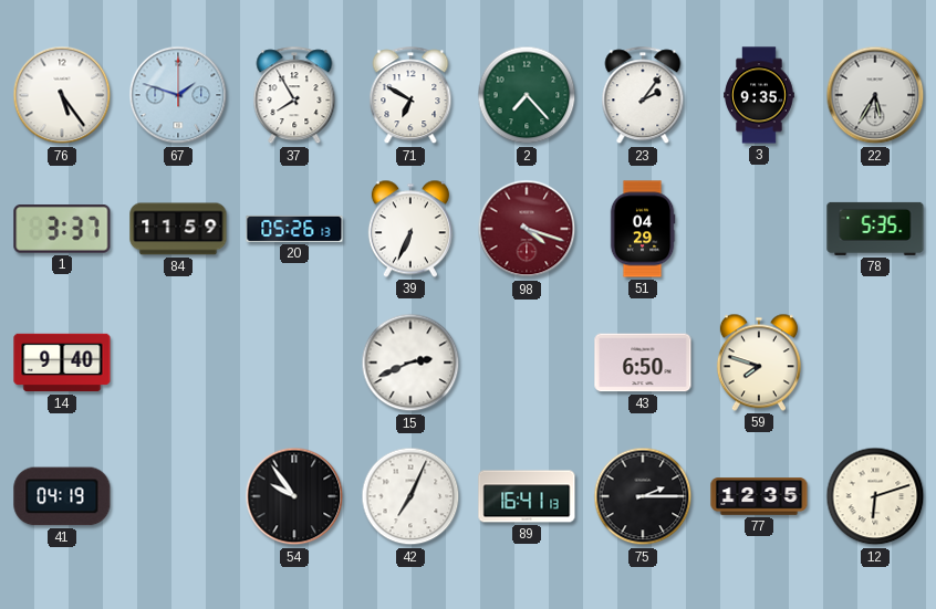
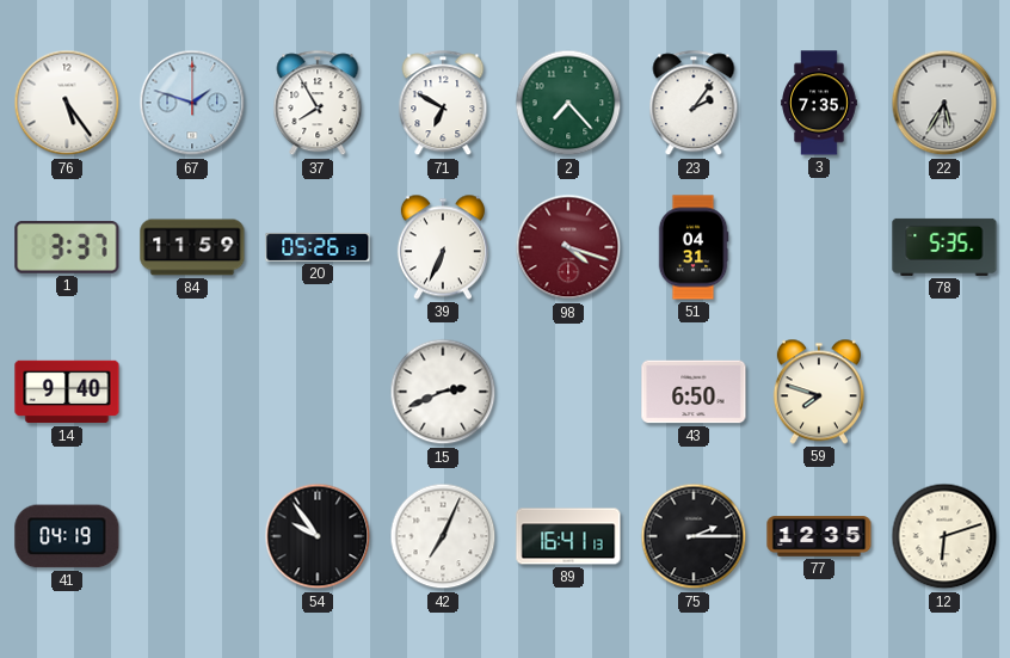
3: 9:35 -> 7:35 (819, 103)
51: 04:29 -> 04:31 (694, 247)
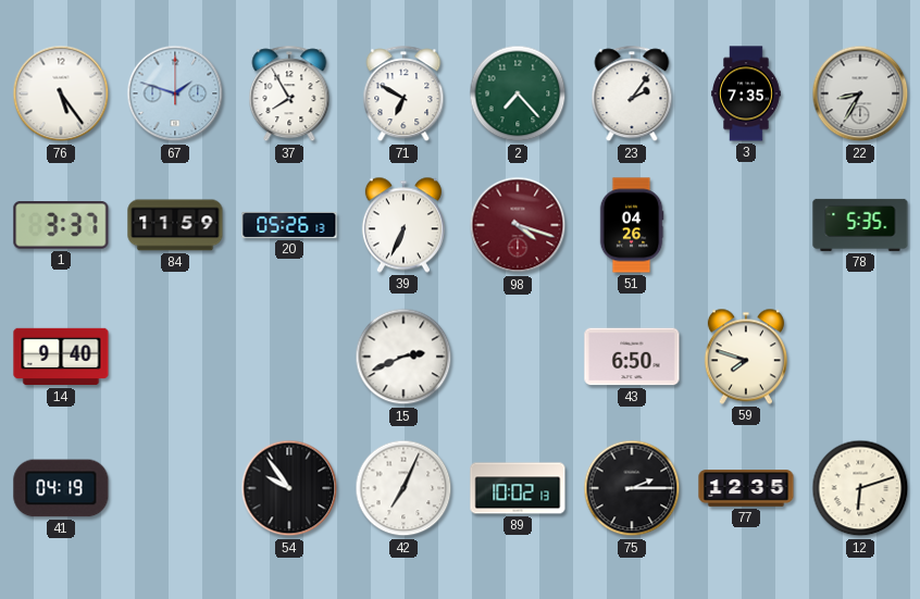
22: 5:35 -> 8:35 (860, 93)
51: 04:31 -> 04:26 (632, 225)
89: 16:41 -> 10:02 (518, 488)
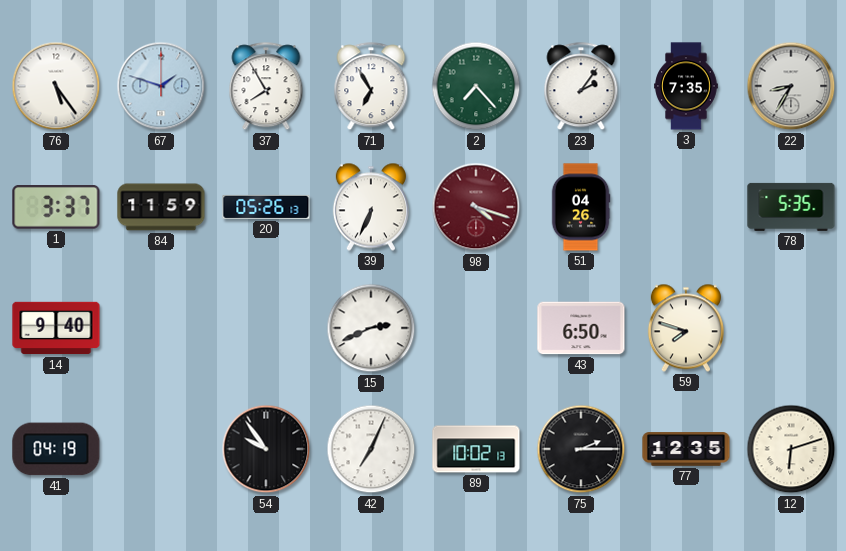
71: 6:50 -> 6:55 (371, 87)
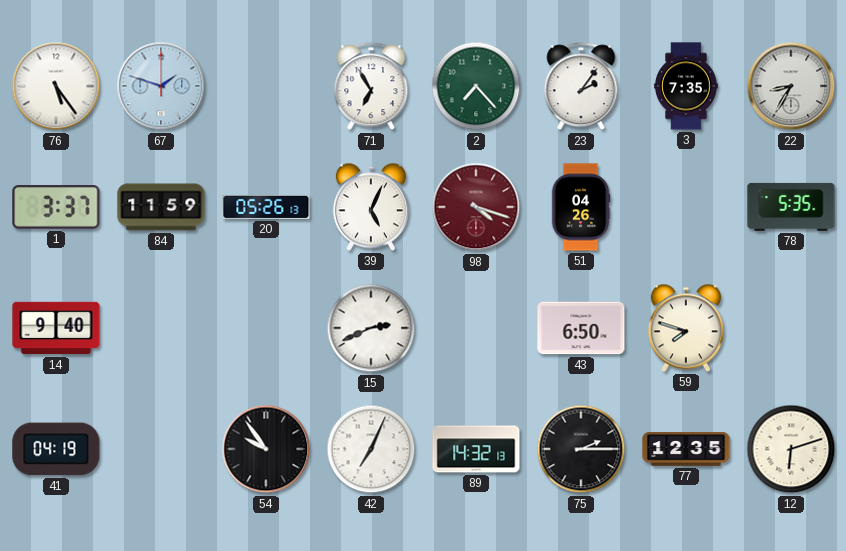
37: 7:55 -> none (266, 87)
39: 6:34 -> 5:04 (371, 207)
89: 10:02 -> 14:32 (476, 449)
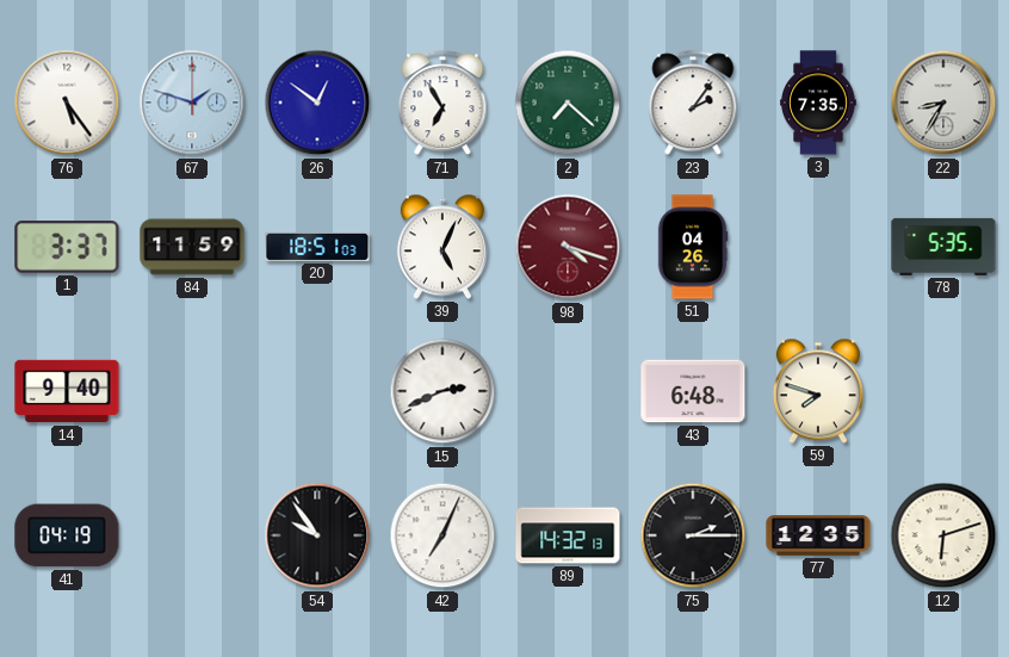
26: none -> 12:51 (317, 103)
2: 7:23 -> 7:22 (568, 103)
20: 05:26 -> 18:51 (317, 247)
43: 6:50 -> 6:48 (693, 391)
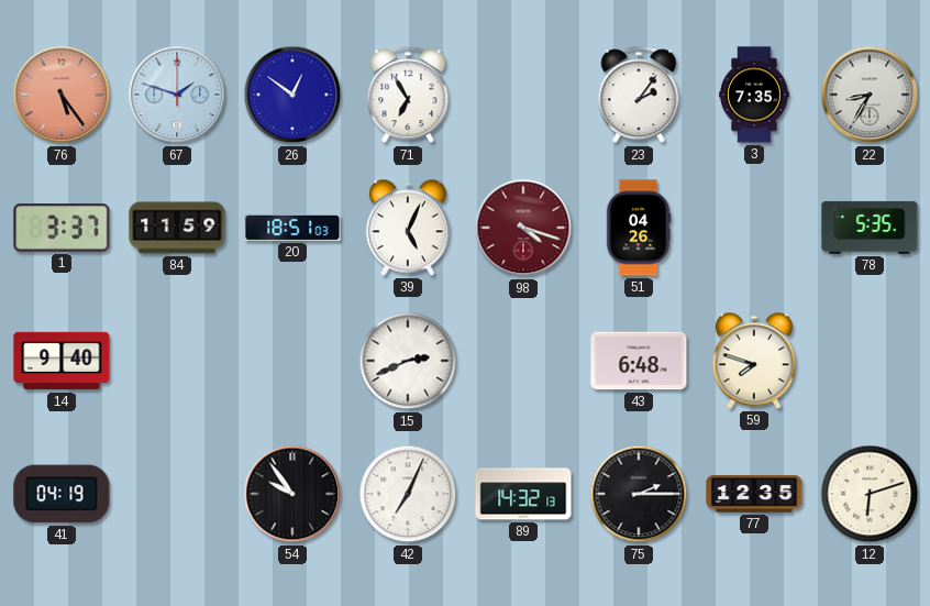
76 dial: white -> salmon (62, 95)
2: 7:22 -> none (568, 103)
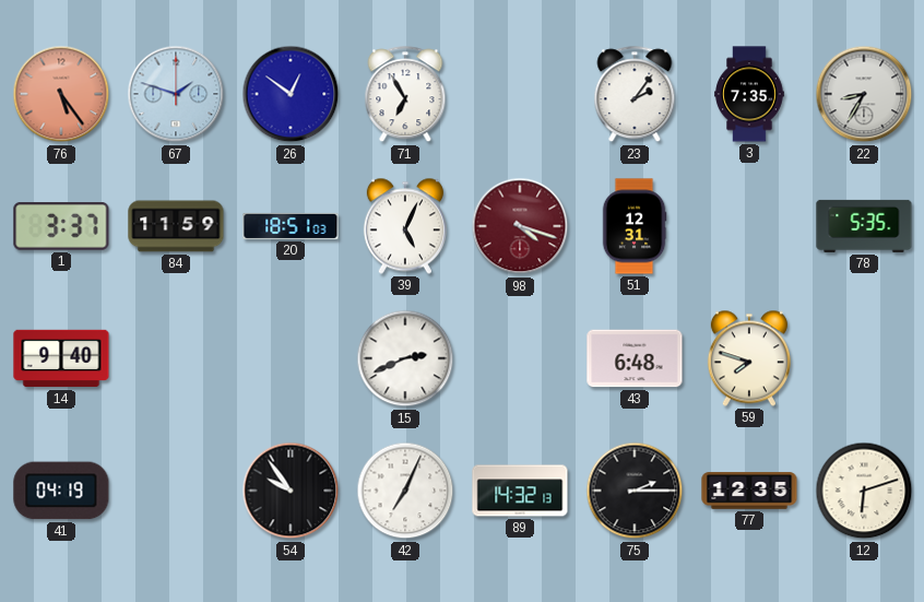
51: 04:26 -> 12:31 (635, 226)
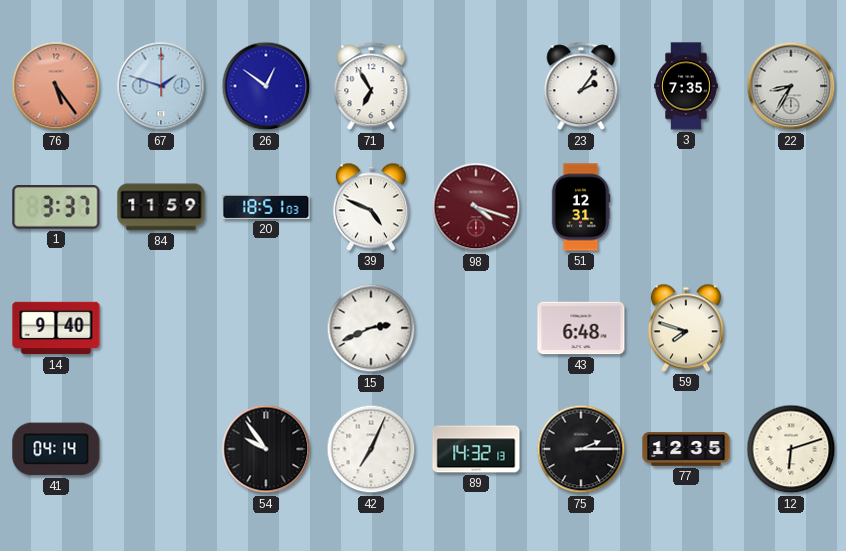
39: 5:04 -> 4:49 (371, 207)
78: 5:35 -> none (864, 226)
41: 04:19 -> 04:14 (56, 449)
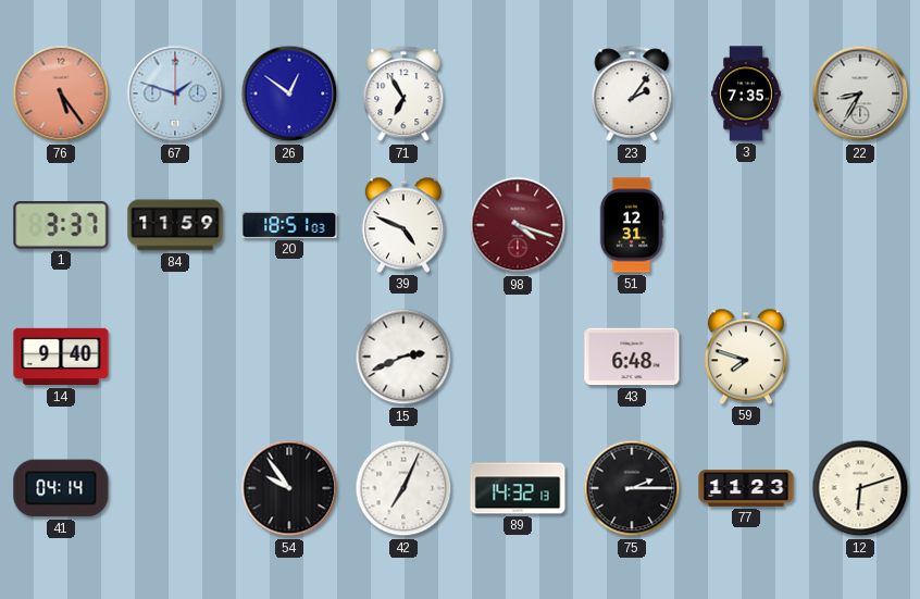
77: 12:35 -> 11:23 (746, 488)
